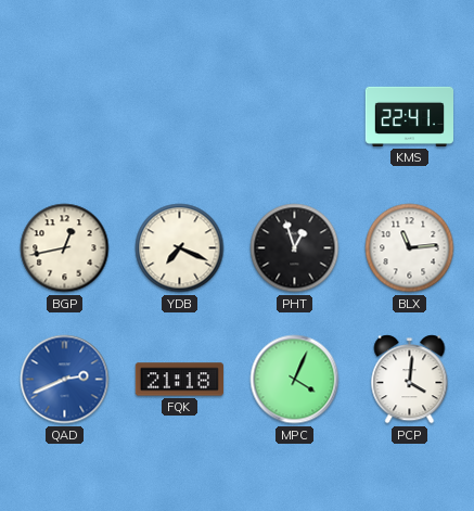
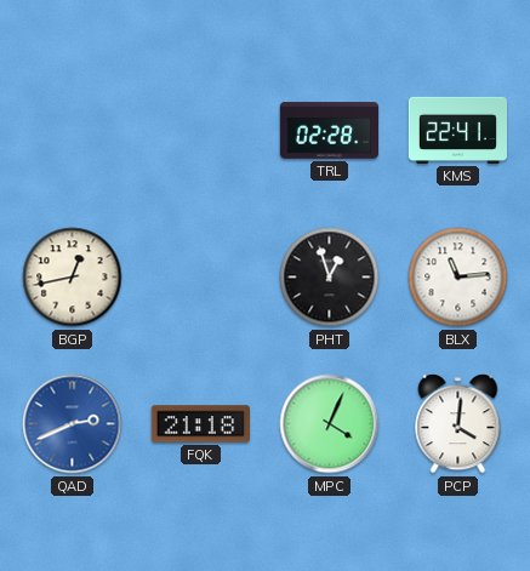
TRL: none -> 02:28 (329, 131)
YDB: 7:19 -> none (180, 248)
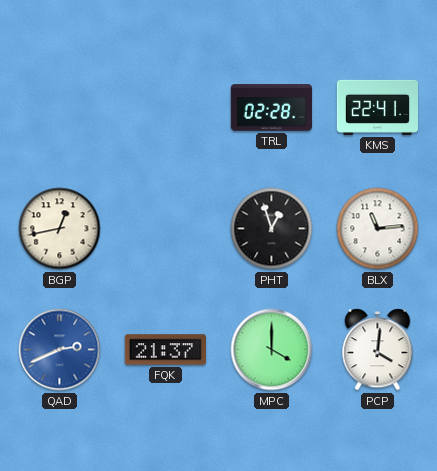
FQK: 21:18 -> 21:37 (165, 350)
MPC: 4:04 -> 4:00 (272, 350)
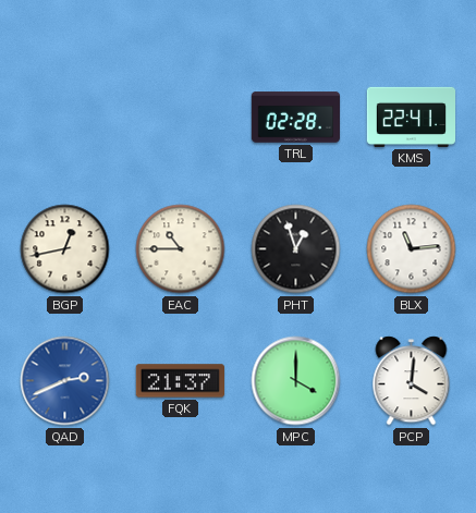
EAC: none -> 10:45 (181, 249)
